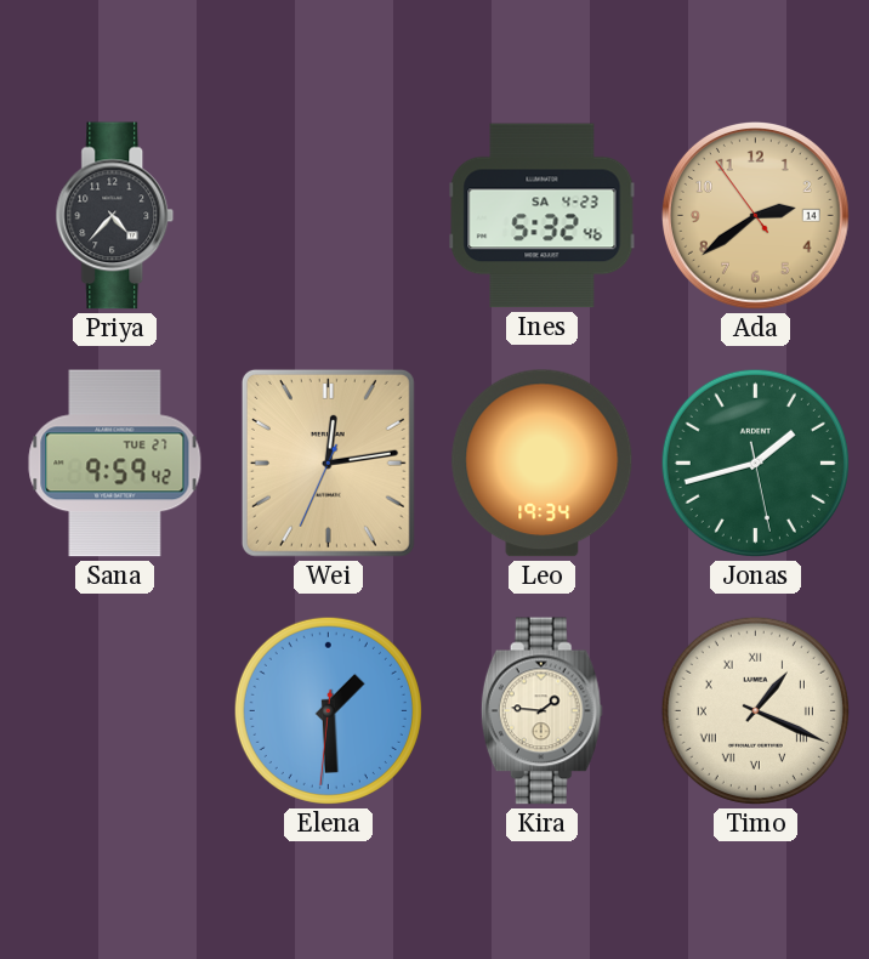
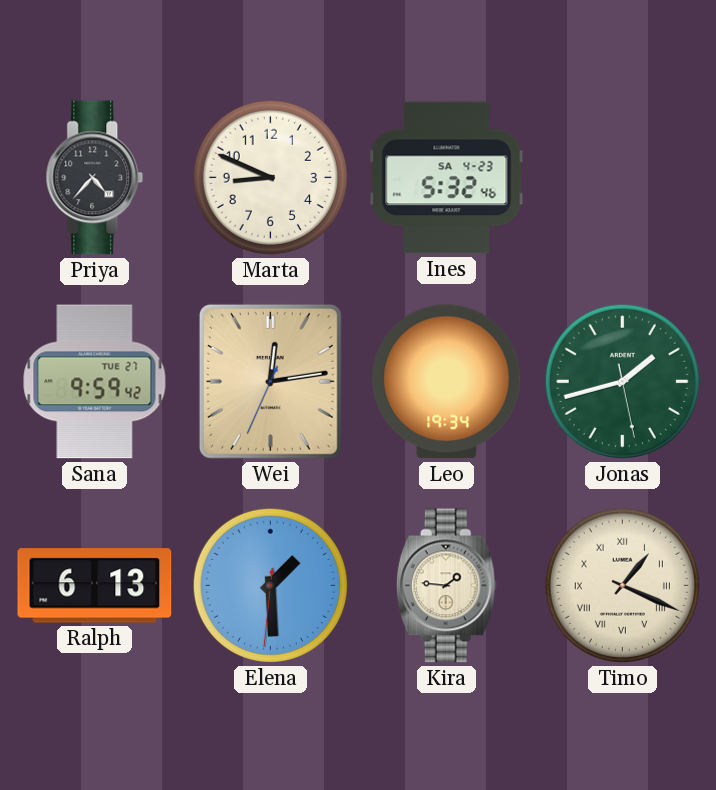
Marta: none -> 8:49 (270, 177)
Ada: 2:38 -> none (756, 216)
Ralph: none -> 6:13 (95, 586)
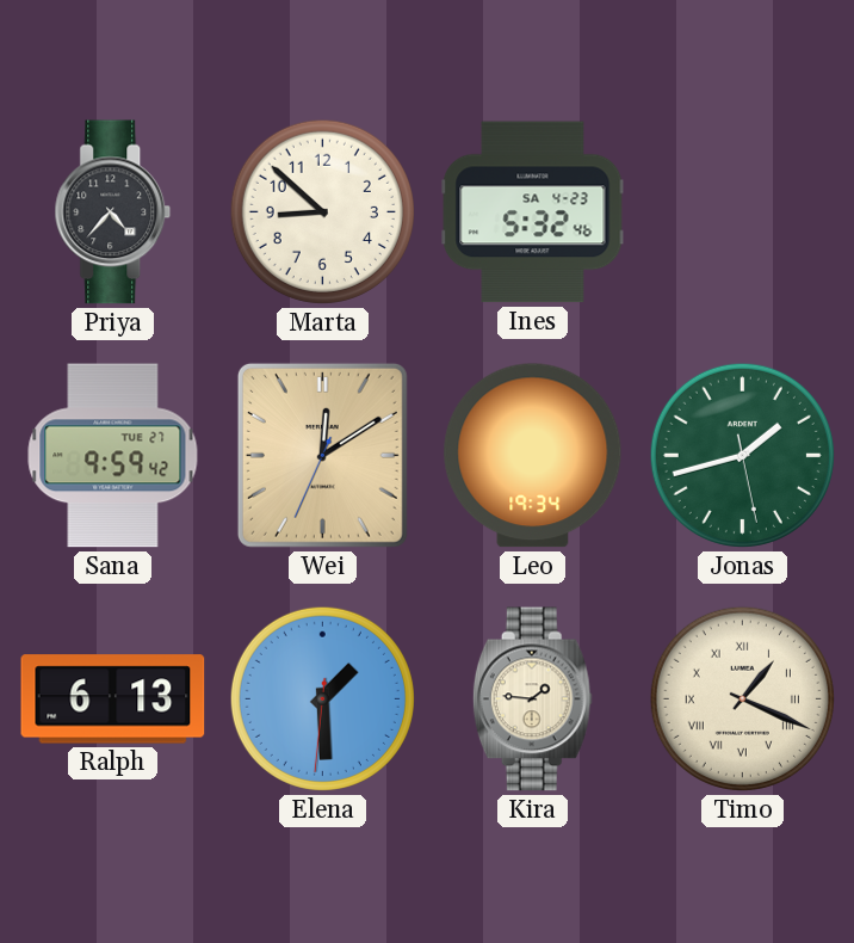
Marta: 8:49 -> 8:52 (322, 211)
Wei: 12:13 -> 12:09 (322, 455)
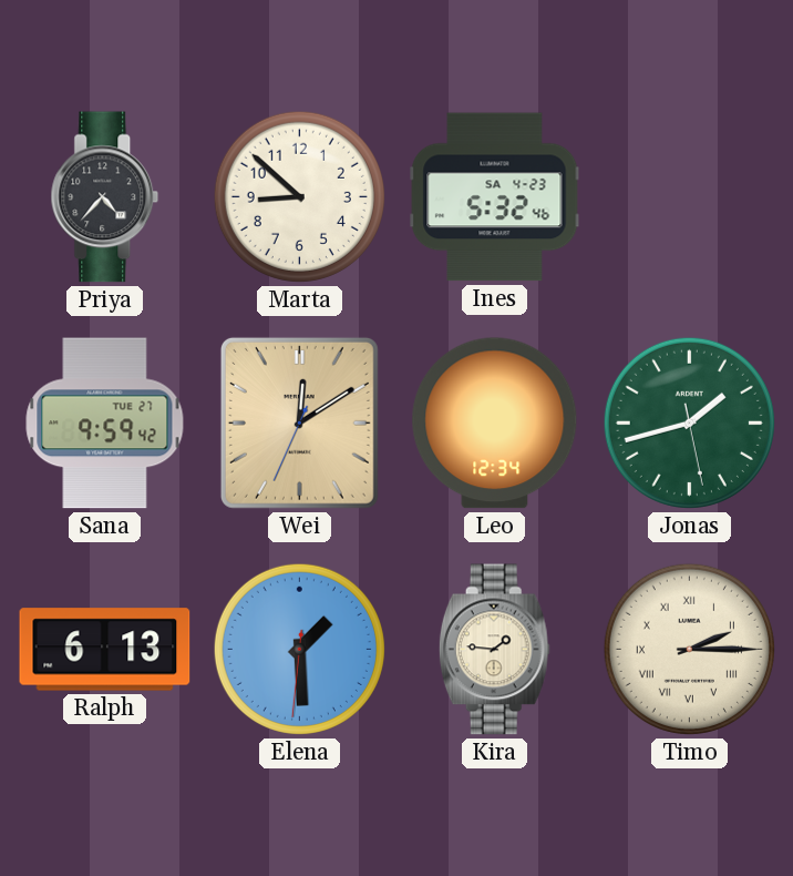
Leo: 19:34 -> 12:34 (495, 424)
Timo: 1:19 -> 2:15 (689, 649)
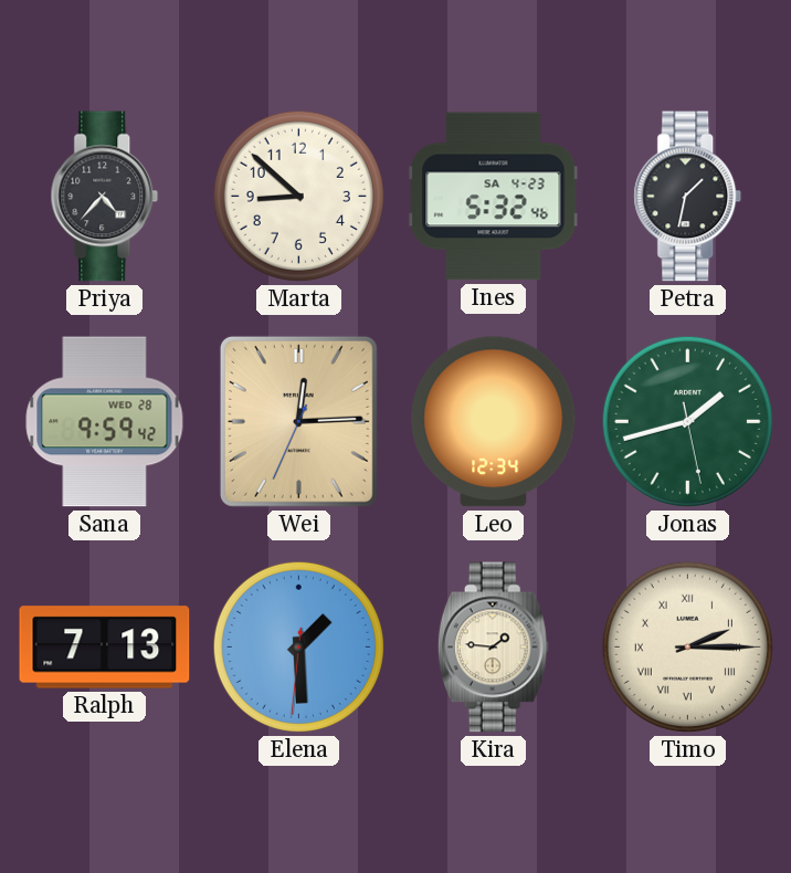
Petra: none -> 1:32 (688, 197)
Sana date: TUE 27 -> WED 28 (105, 422)
Wei: 12:09 -> 12:14 (298, 421)
Ralph: 6:13 -> 7:13 (105, 648)
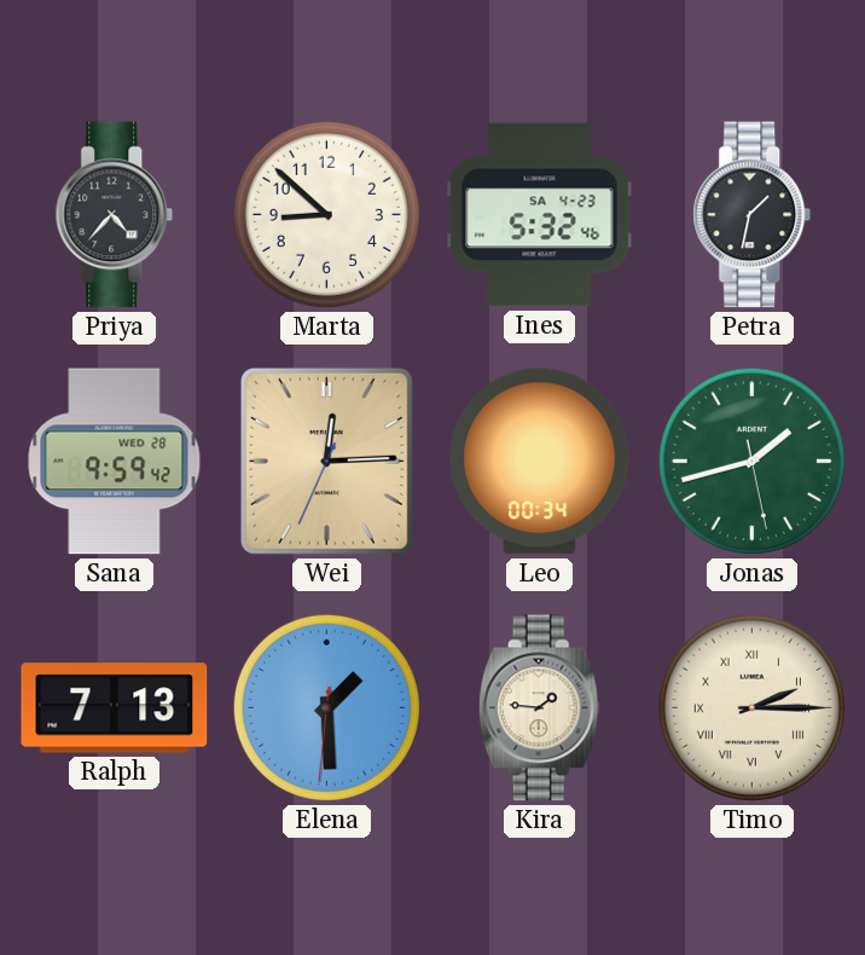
Leo: 12:34 -> 00:34 (540, 462)
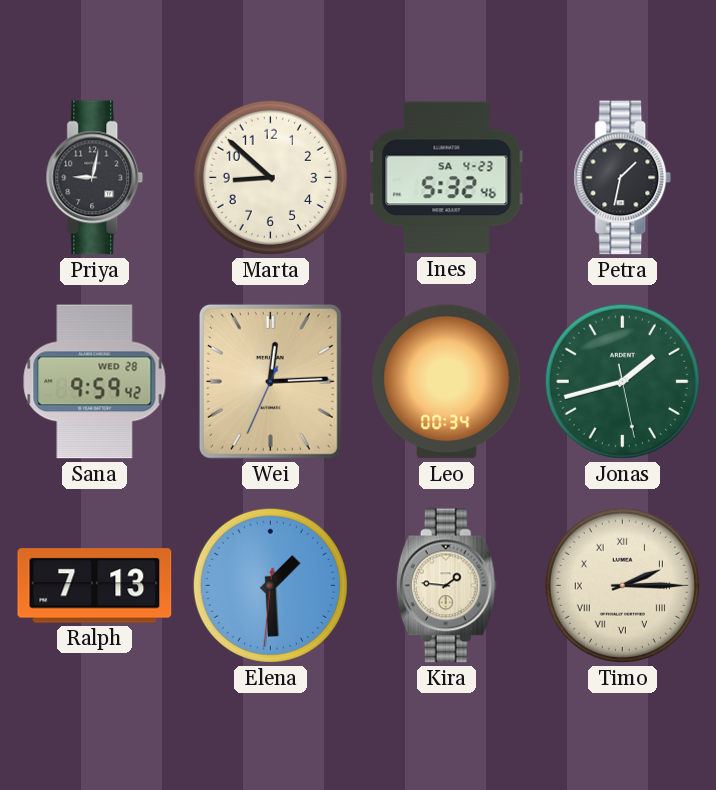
Priya: 4:37 -> 9:02 (95, 178)
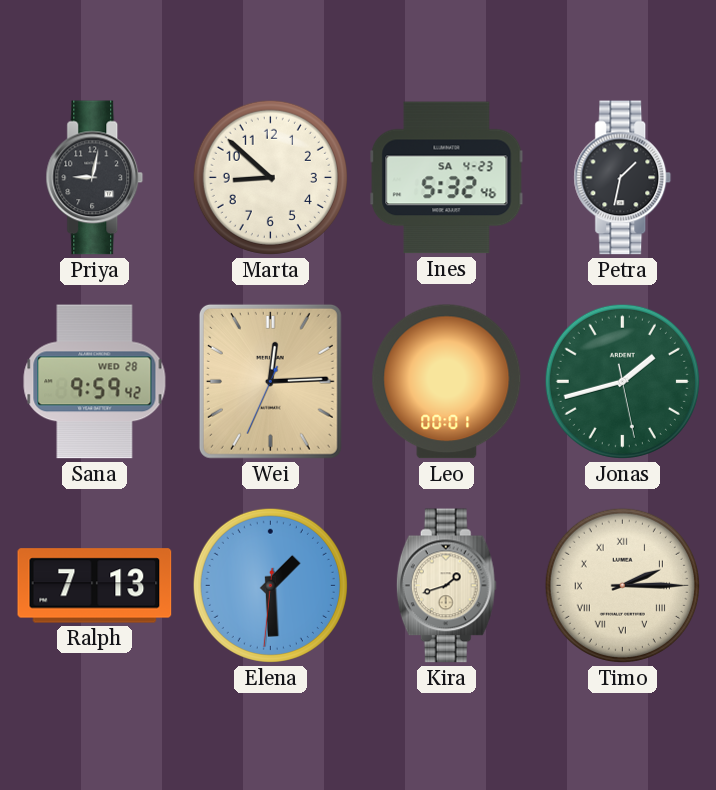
Leo: 00:34 -> 00:01 (447, 382)
Kira: 1:46 -> 1:42 (446, 586)
